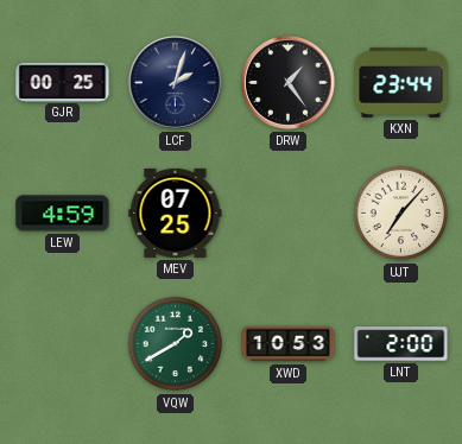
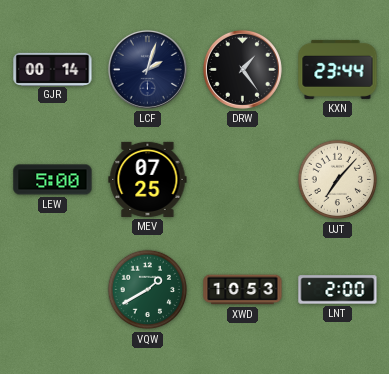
GJR: 00:25 -> 00:14 (53, 69)
LEW: 4:59 -> 5:00 (53, 180)
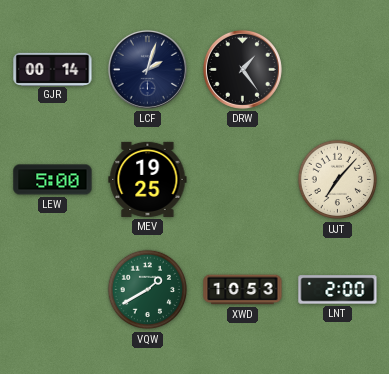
KXN: 23:44 -> none (338, 69)
MEV: 07:25 -> 19:25 (148, 179)
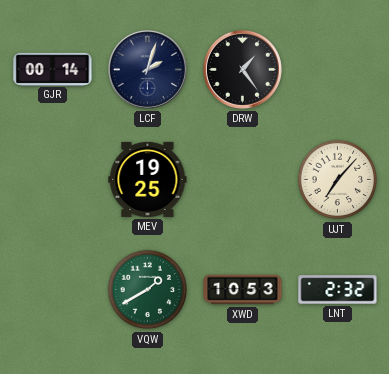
LEW: 5:00 -> none (53, 180)
LNT: 2:00 -> 2:32 (338, 290)
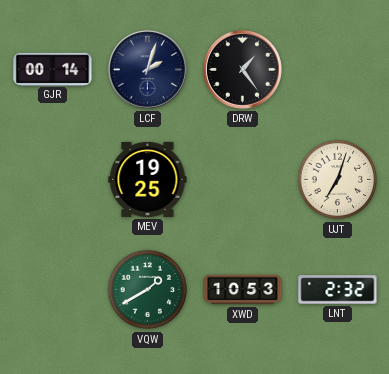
UJT: 7:07 -> 7:03 (338, 180)
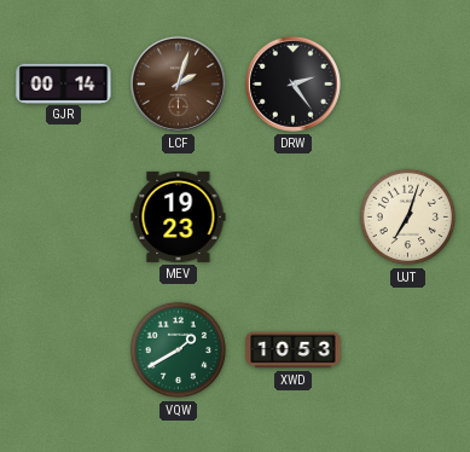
LCF dial: navy -> brown (178, 83)
DRW: 1:24 -> 2:24 (292, 83)
MEV: 19:25 -> 19:23 (179, 216)
LNT: 2:32 -> none (338, 290)
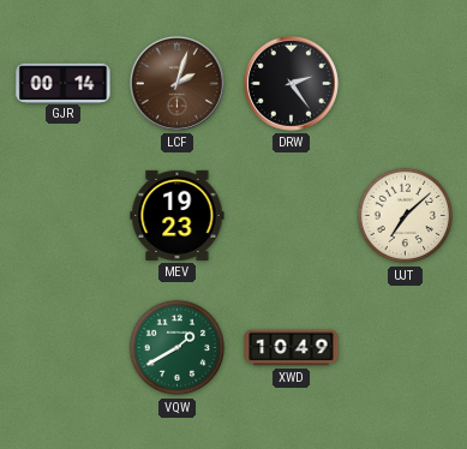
UJT: 7:03 -> 7:08 (406, 216)
XWD: 10:53 -> 10:49 (292, 348)
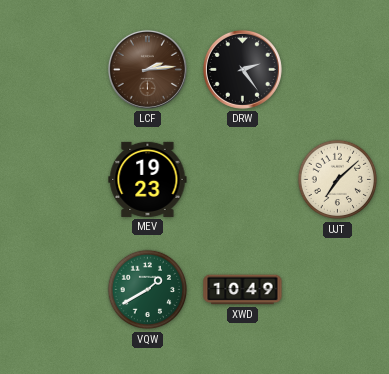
GJR: 00:14 -> none (64, 83)
LCF: 2:03 -> 2:14 (147, 69)
